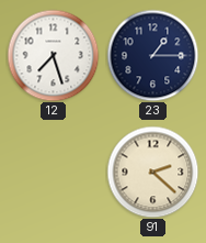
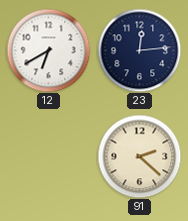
12: 7:27 -> 6:40 (48, 50)
23: 1:15 -> 12:14 (139, 50)
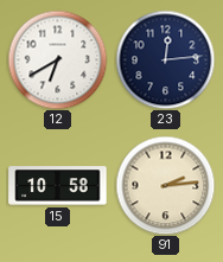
15: none -> 10:58 (58, 186)
91: 2:22 -> 2:14 (165, 185)
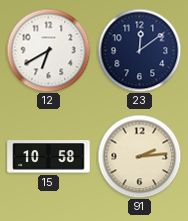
23: 12:14 -> 12:09 (139, 50)
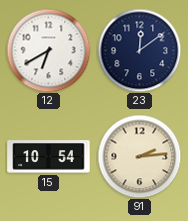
15: 10:58 -> 10:54 (49, 157)
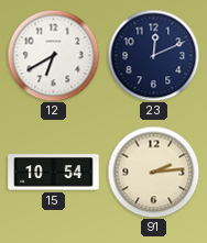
23: 12:09 -> 12:11 (153, 55)
